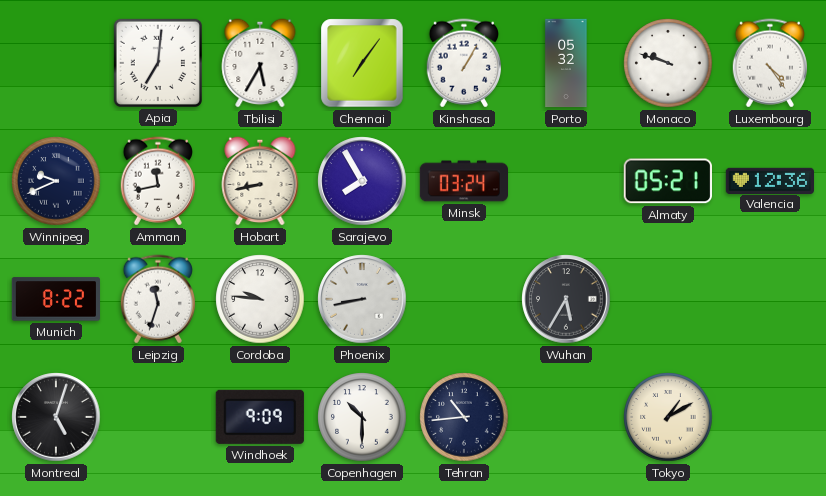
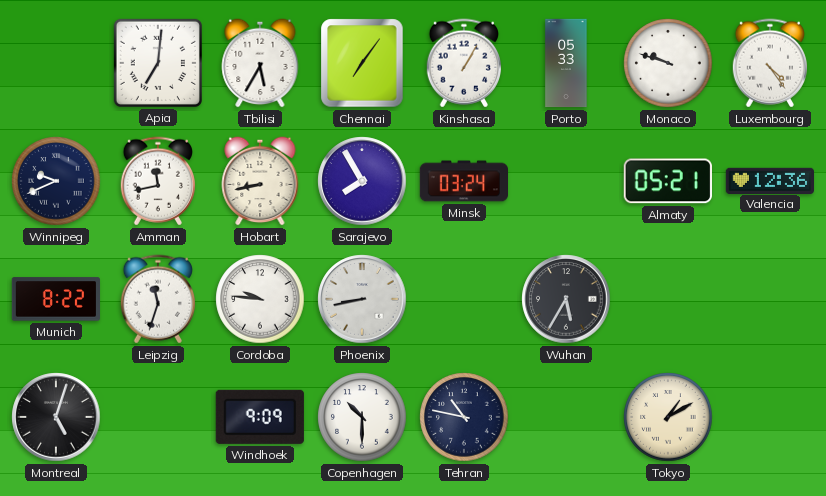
Porto: 05:32 -> 05:33 (566, 63)
Tehran: 10:44 -> 10:47 (464, 417)
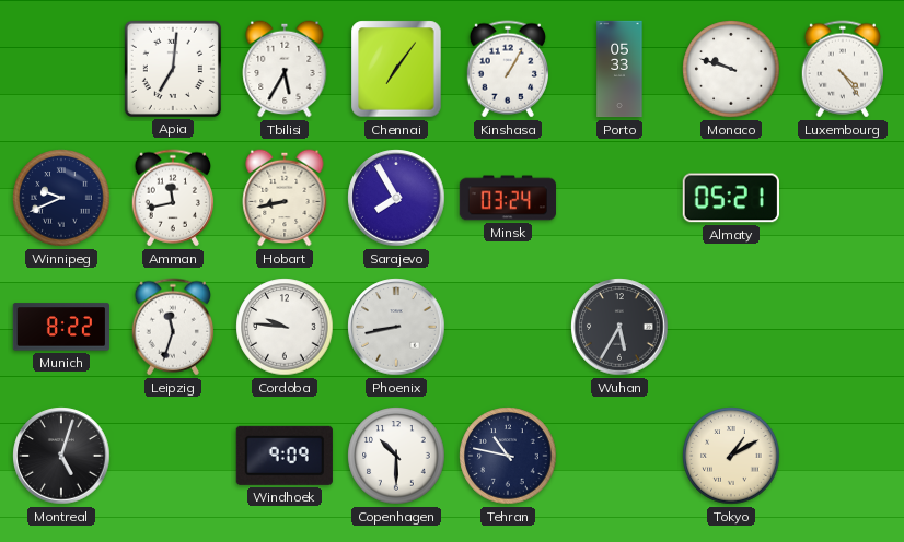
Valencia: 12:36 -> none (769, 180)
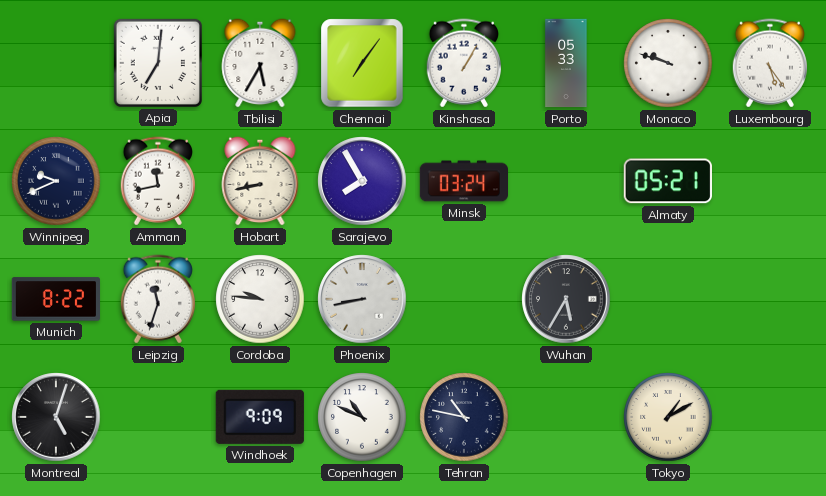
Luxembourg: 4:24 -> 5:24 (769, 63)
Copenhagen: 10:30 -> 10:49 (362, 417)
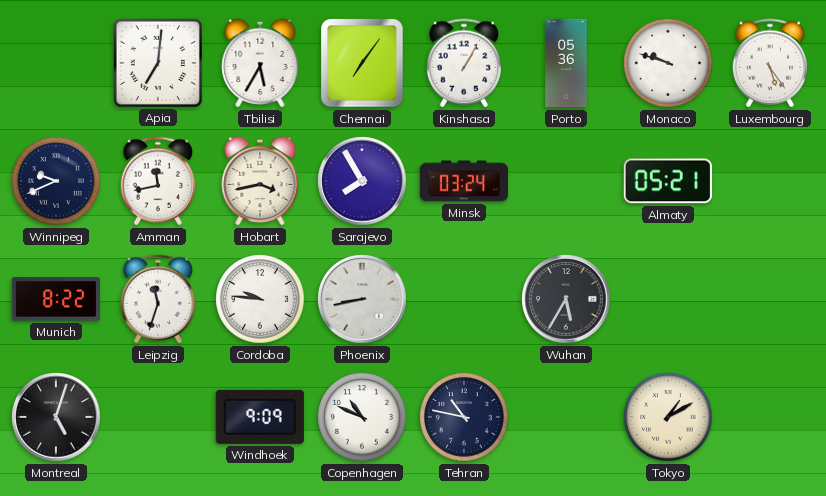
Porto: 05:33 -> 05:36 (566, 63)
Hobart: 8:43 -> 3:43 (260, 181)
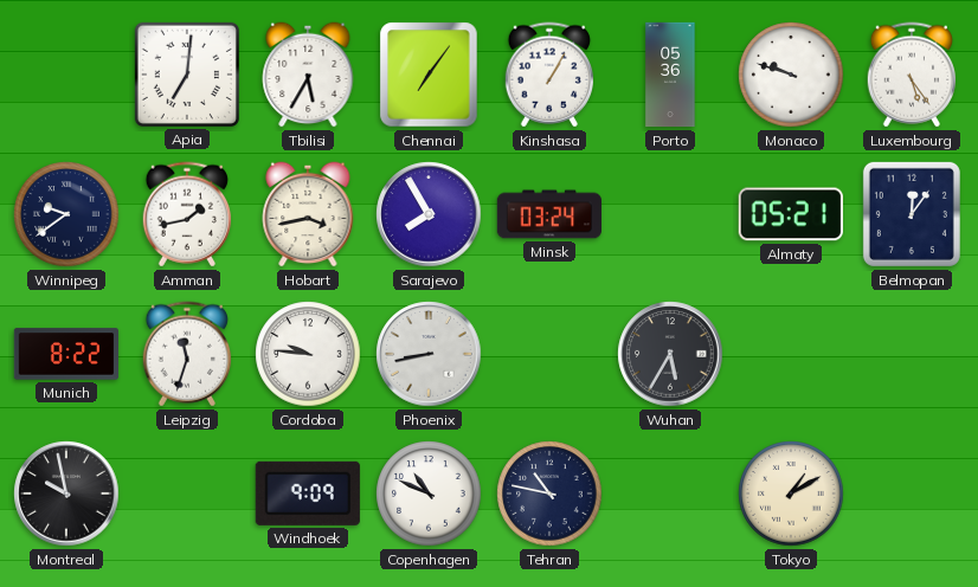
Winnipeg: 9:41 -> 9:39 (66, 214)
Amman: 11:43 -> 1:43 (186, 214)
Belmopan: none -> 12:06 (912, 214)
Montreal: 5:03 -> 9:58 (66, 494)
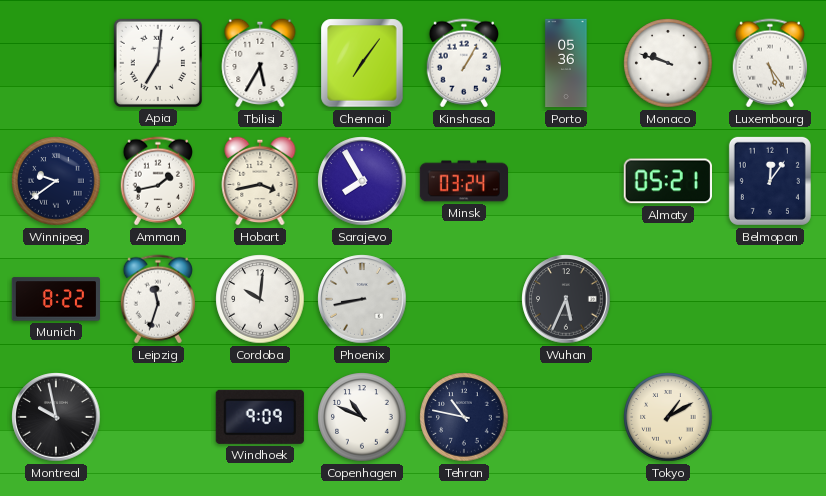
Cordoba: 9:46 -> 10:01 (260, 299)
Wuhan: 5:35 -> 5:34 (566, 299)
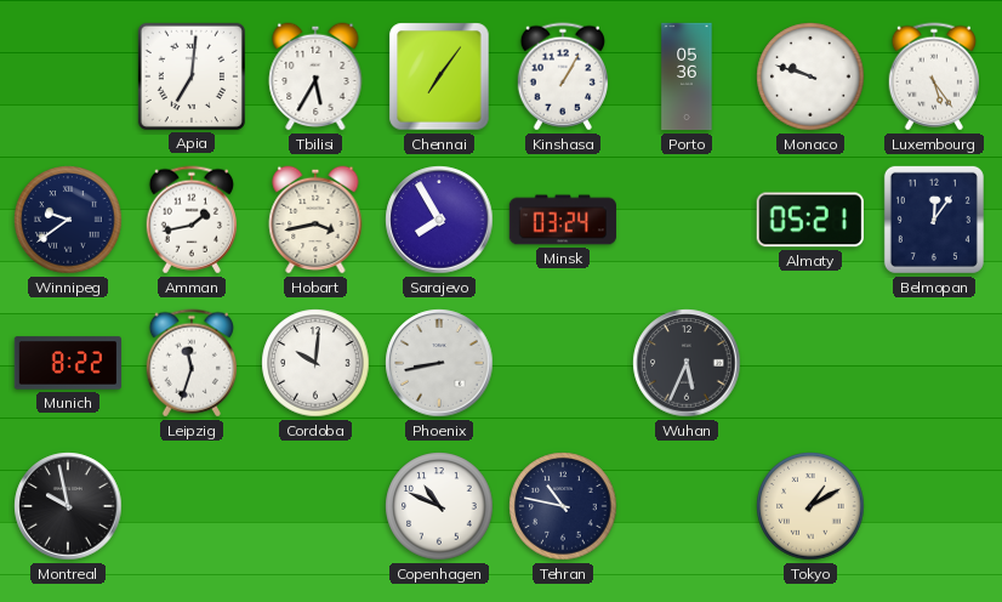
Windhoek: 9:09 -> none (260, 417)
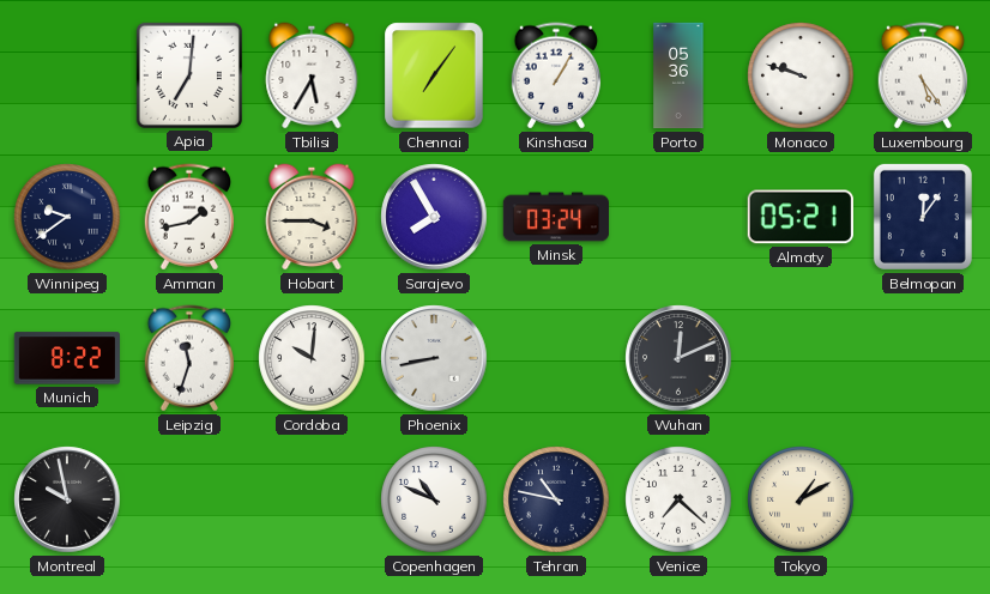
Hobart: 3:43 -> 3:45 (312, 217)
Wuhan: 5:34 -> 12:11 (678, 358)
Venice: none -> 7:22 (678, 499)
